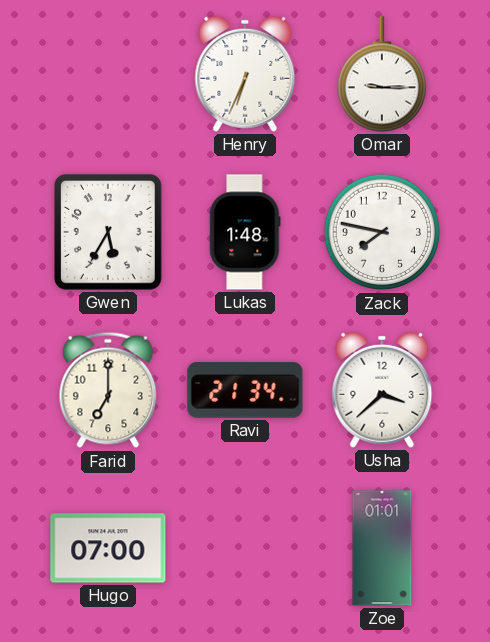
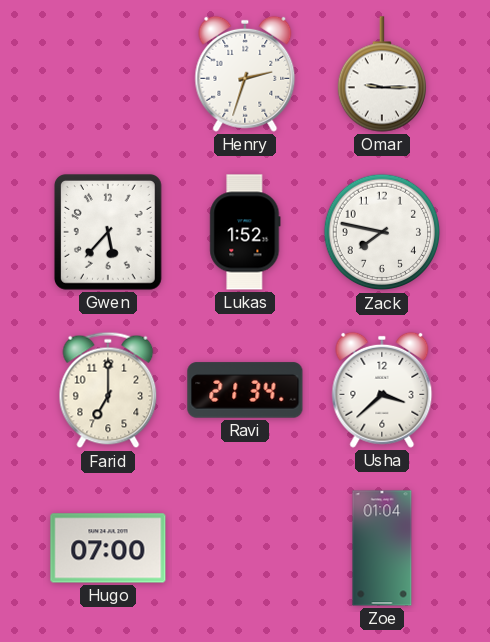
Henry: 6:34 -> 2:33 (245, 74)
Gwen: 5:35 -> 5:37 (108, 233)
Lukas: 1:48 -> 1:52 (245, 232)
Zoe: 01:01 -> 01:04 (382, 548)
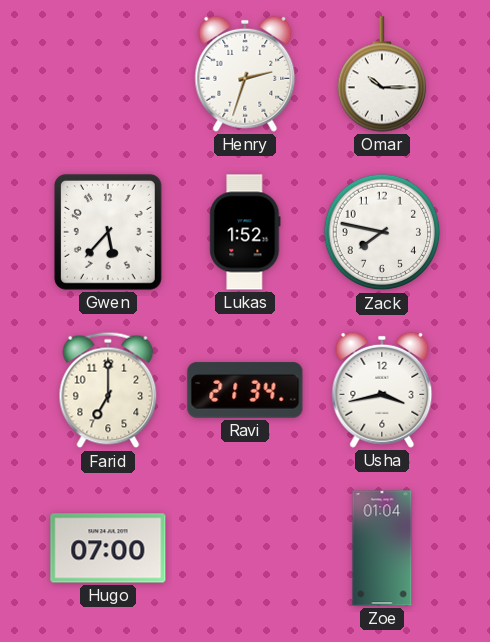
Omar: 9:15 -> 10:15 (381, 74)
Usha: 3:38 -> 3:43 (382, 390)
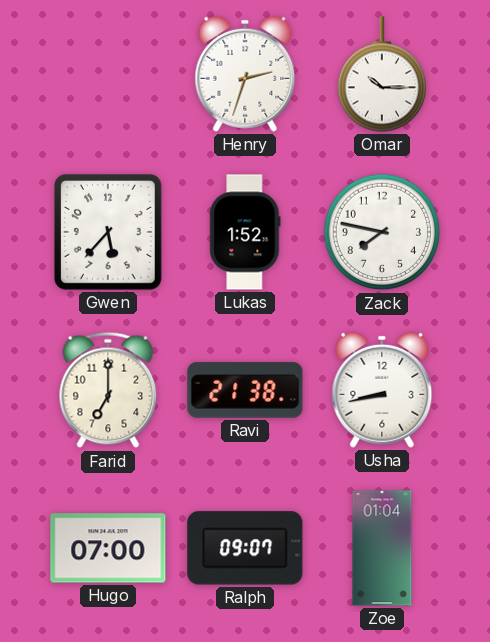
Ravi: 21:34 -> 21:38 (245, 390)
Usha: 3:43 -> 8:43 (382, 390)
Ralph: none -> 09:07 (245, 548)
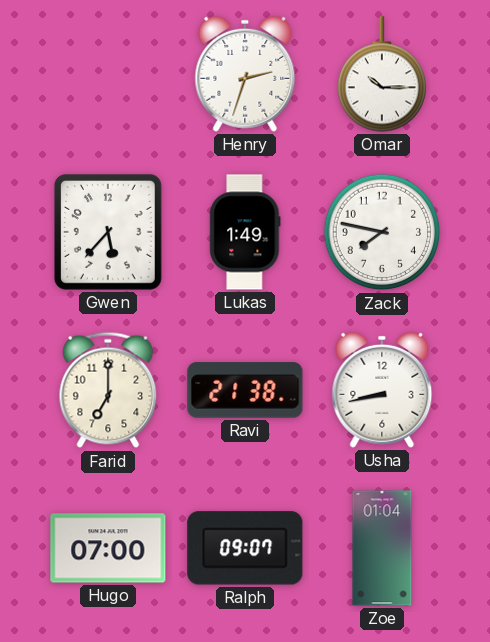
Lukas: 1:52 -> 1:49 (245, 232)
